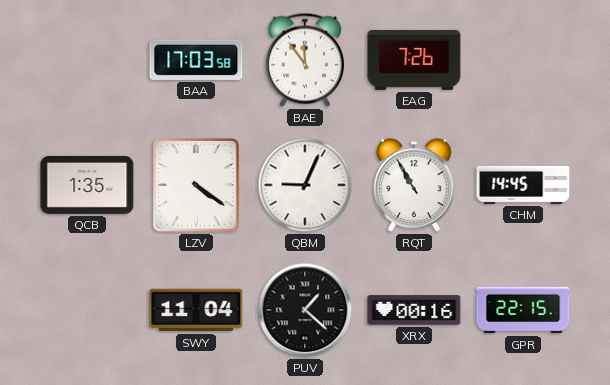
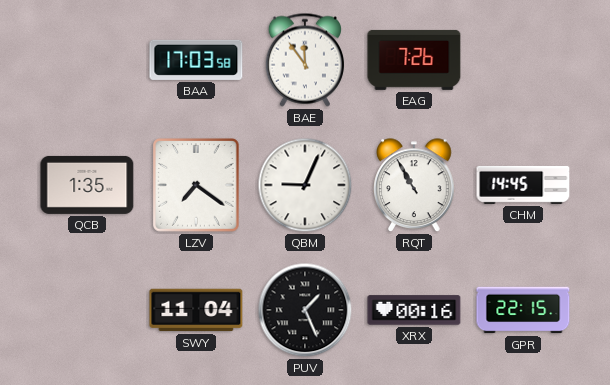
LZV: 4:21 -> 7:21 (197, 186)
PUV: 1:22 -> 1:26 (305, 310)
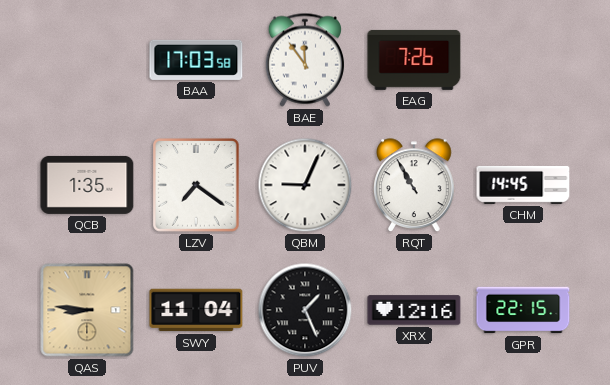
QAS: none -> 8:46 (87, 310)
XRX: 00:16 -> 12:16 (414, 310)
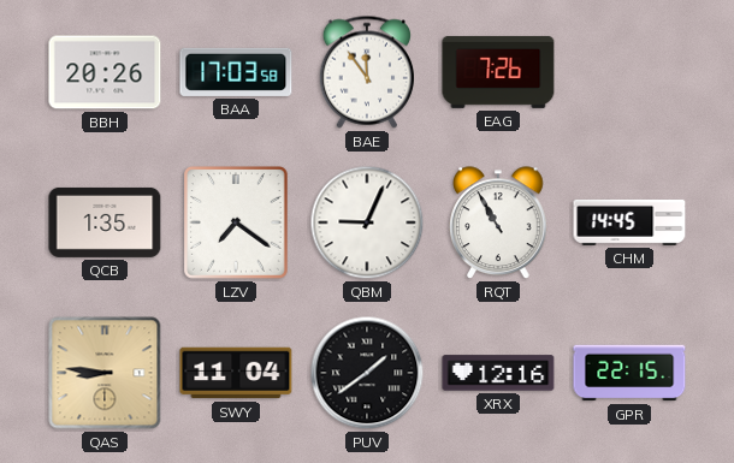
BBH: none -> 20:26 (105, 72)
PUV: 1:26 -> 1:39 (367, 373)
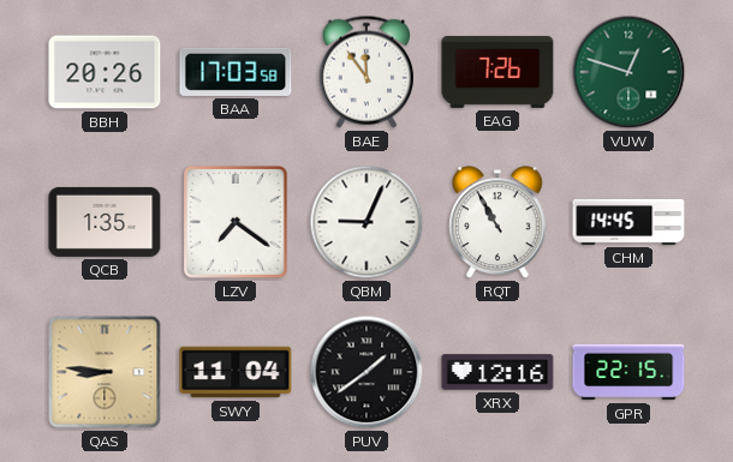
VUW: none -> 12:48 (628, 72)
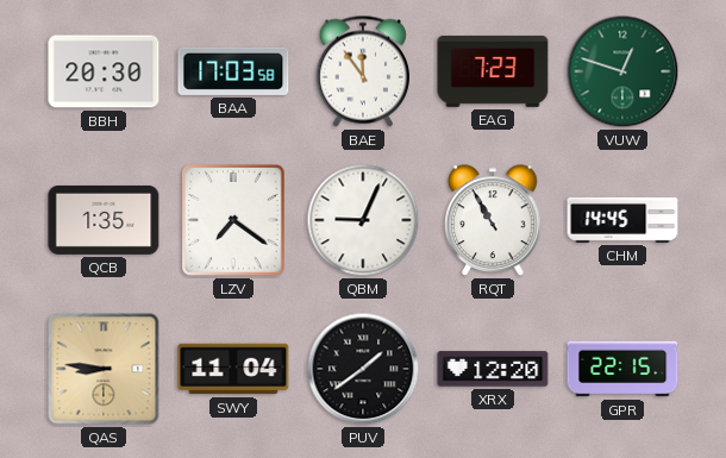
BBH: 20:26 -> 20:30 (104, 71)
EAG: 7:26 -> 7:23 (493, 71)
XRX: 12:16 -> 12:20 (493, 369)
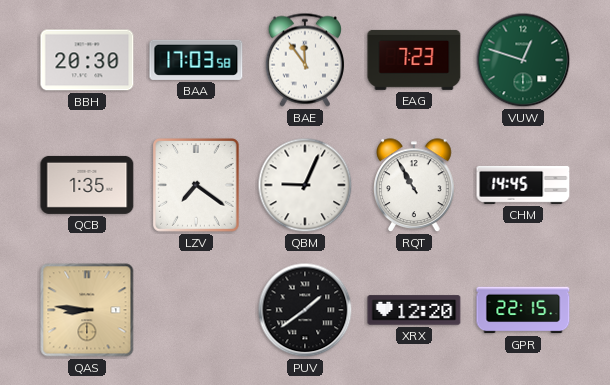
SWY: 11:04 -> none (233, 369)
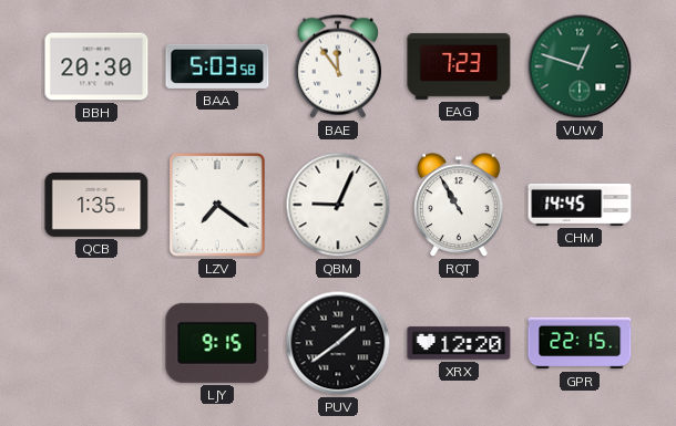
BAA: 17:03 -> 5:03 (217, 66)
QAS: 8:46 -> none (87, 310)
LJY: none -> 9:15 (217, 343)
